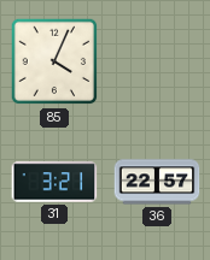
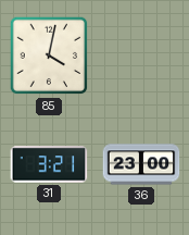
85: 4:04 -> 4:02 (49, 55)
36: 22:57 -> 23:00 (141, 164)
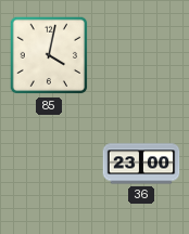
31: 3:21 -> none (49, 164)
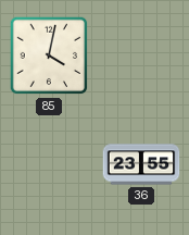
36: 23:00 -> 23:55 (141, 164)
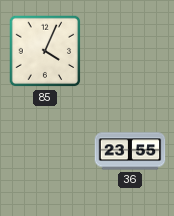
85: 4:02 -> 4:04 (45, 51)
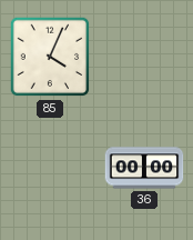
36: 23:55 -> 00:00 (144, 168)
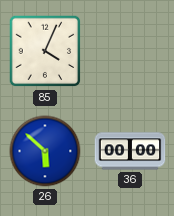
26: none -> 5:52 (45, 151)
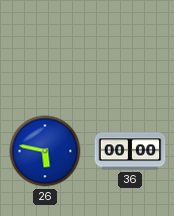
85: 4:04 -> none (45, 51)
26: 5:52 -> 5:47 (45, 151)
